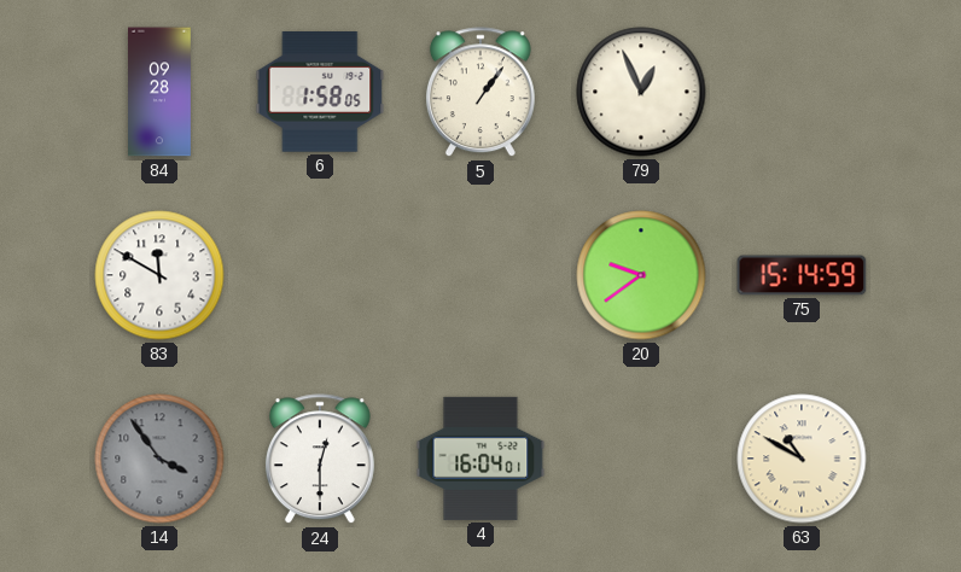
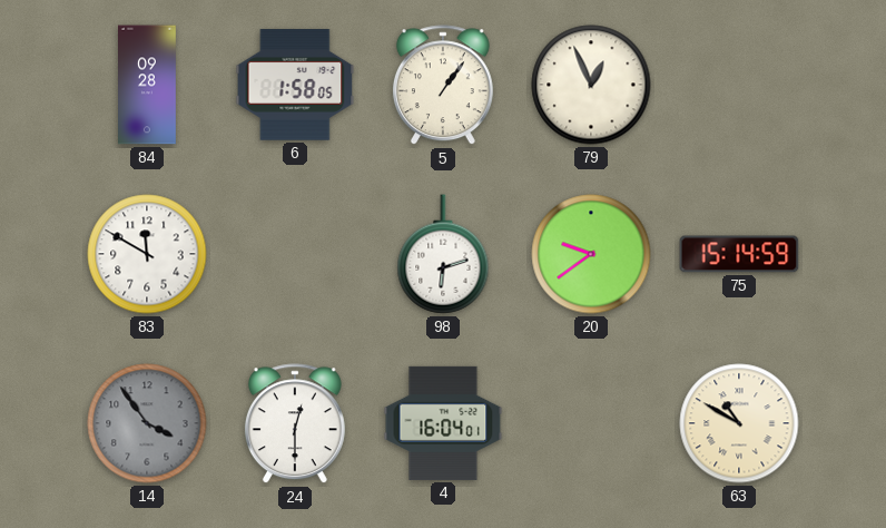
98: none -> 6:12 (443, 254)
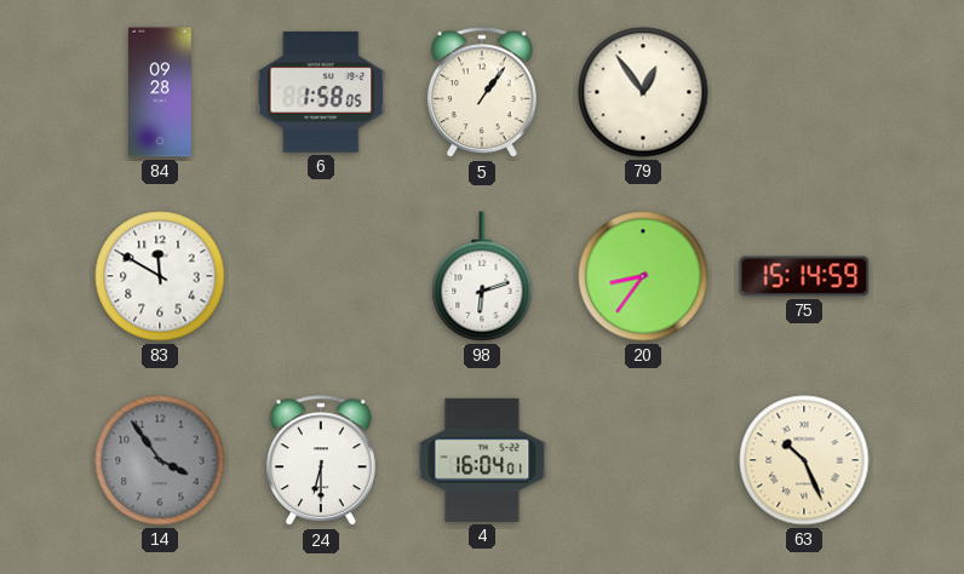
79: 12:56 -> 12:54 (643, 92)
20: 9:39 -> 8:36 (643, 276)
24: 12:30 -> 6:30 (321, 461)
63: 10:50 -> 10:26 (804, 460)
